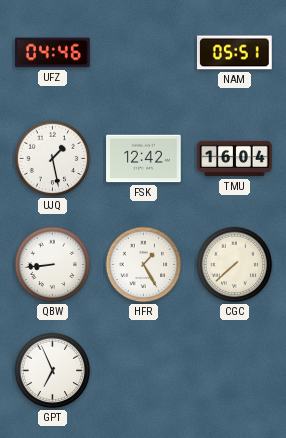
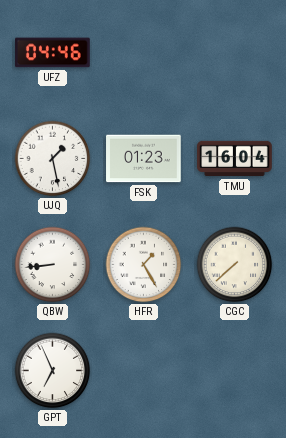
NAM: 05:51 -> none (235, 53)
FSK: 12:42 -> 01:23 (144, 159)
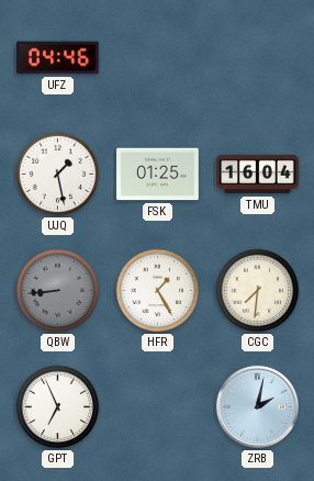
FSK: 01:23 -> 01:25 (158, 175)
QBW dial: white -> grey (58, 291)
CGC: 7:38 -> 7:31 (258, 291)
ZRB: none -> 2:02 (257, 406)
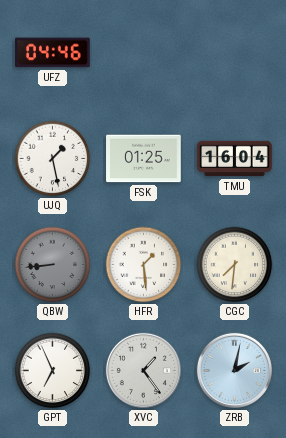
HFR: 1:25 -> 1:29 (144, 265)
XVC: none -> 1:24 (143, 370)
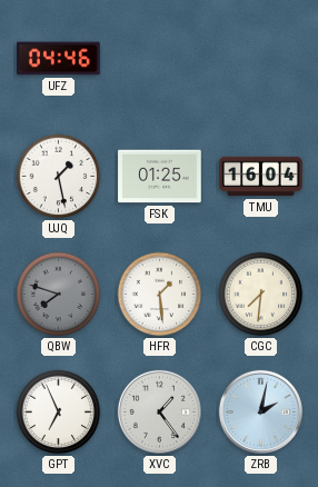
QBW: 8:44 -> 7:48 (59, 295)
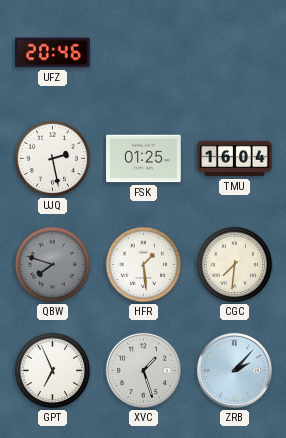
UFZ: 04:46 -> 20:46 (53, 53)
UJQ: 1:28 -> 2:28 (53, 159)
XVC: 1:24 -> 1:27 (143, 370)
ZRB: 2:02 -> 2:07 (234, 370)
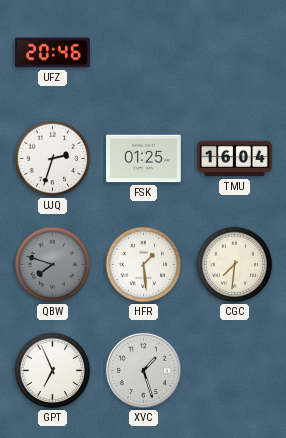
UJQ: 2:28 -> 2:33 (53, 159)
ZRB: 2:07 -> none (234, 370)
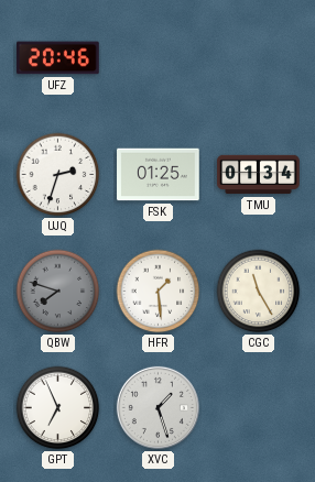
TMU: 16:04 -> 01:34 (259, 175)
CGC: 7:31 -> 11:25 (259, 292)
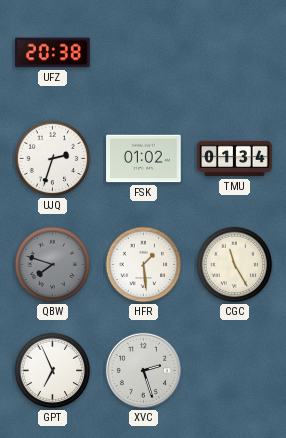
UFZ: 20:46 -> 20:38 (53, 53)
FSK: 01:25 -> 01:02 (144, 159)
XVC: 1:27 -> 2:27 (143, 370)
